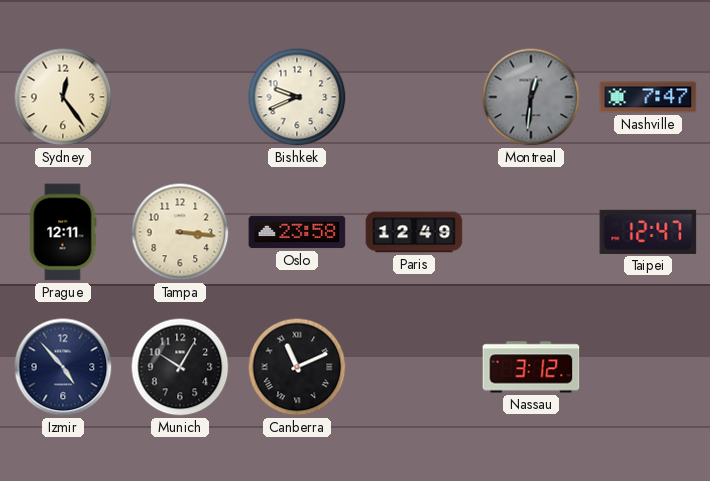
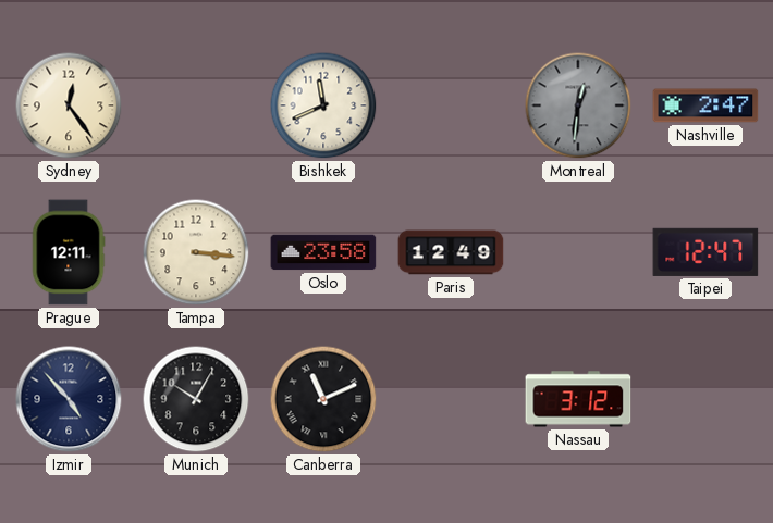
Bishkek: 9:41 -> 11:41 (323, 105)
Nashville: 7:47 -> 2:47 (705, 105)
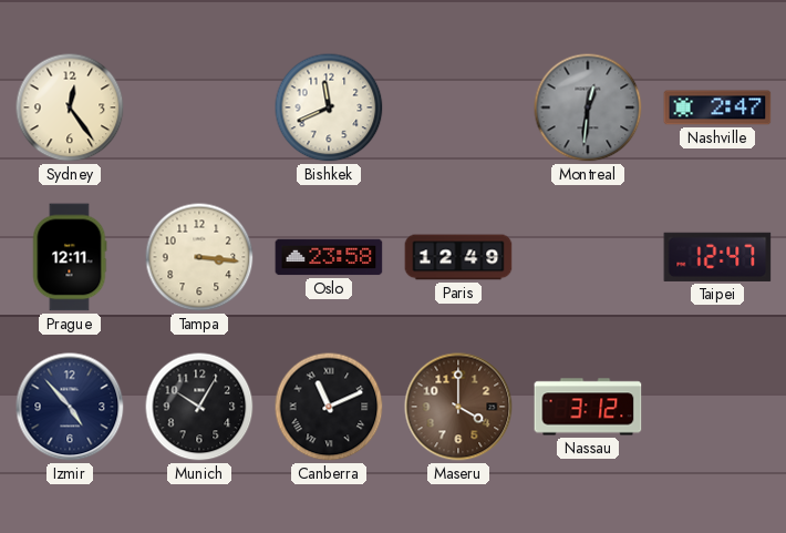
Maseru: none -> 4:00 (458, 407)
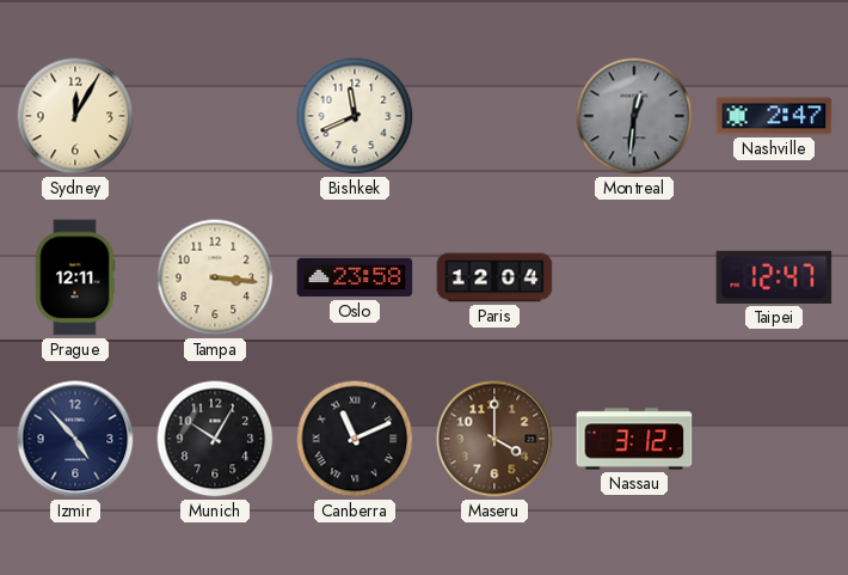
Sydney: 12:24 -> 12:05 (75, 116)
Paris: 12:49 -> 12:04 (494, 277)
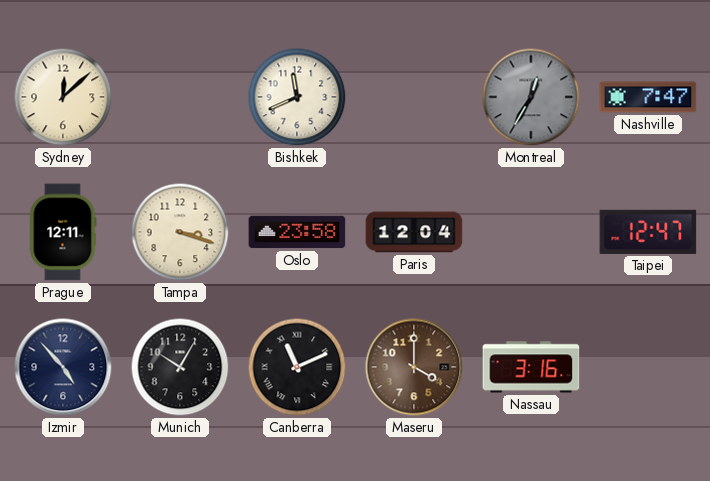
Sydney: 12:05 -> 12:08 (63, 97)
Montreal: 12:31 -> 12:35 (531, 97)
Nashville: 2:47 -> 7:47 (648, 97)
Tampa: 3:16 -> 3:18 (180, 232)
Nassau: 3:12 -> 3:16 (531, 367)
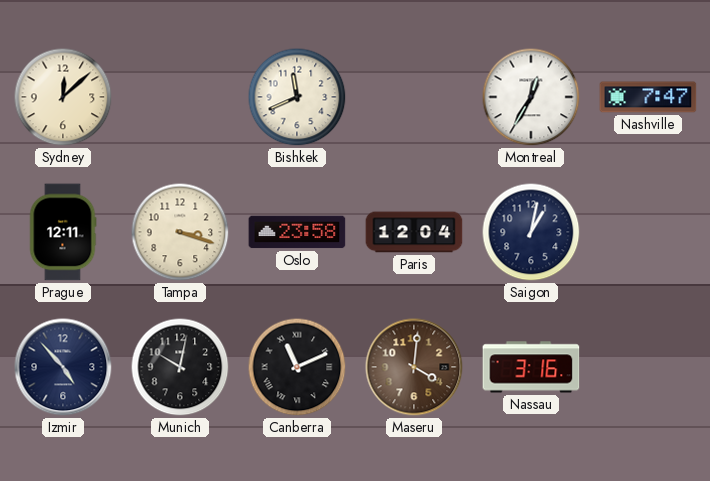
Montreal dial: grey -> white (531, 97)
Saigon: none -> 1:02 (531, 232)
Taipei: 12:47 -> none (648, 232)
Munich: 10:05 -> 10:02 (180, 367)
Maseru: 4:00 -> 4:01 (414, 367)
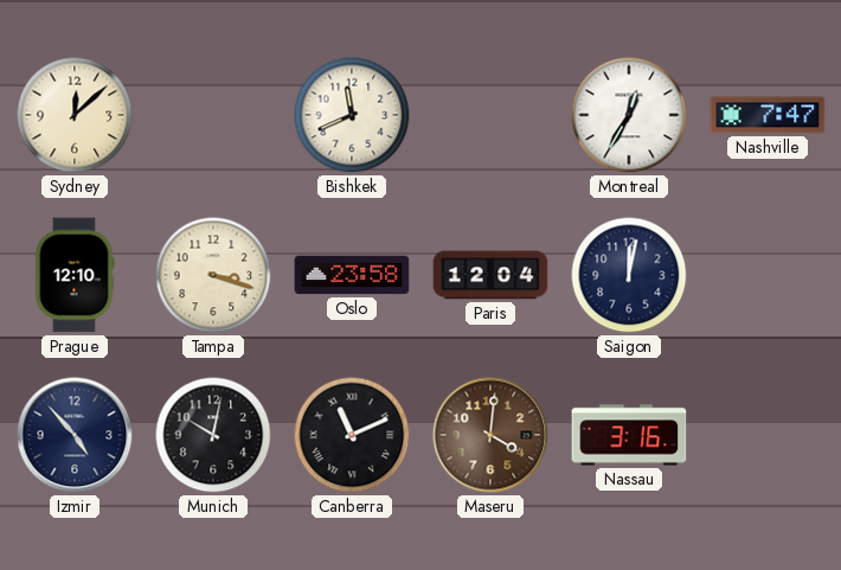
Prague: 12:11 -> 12:10 (75, 275)
Saigon: 1:02 -> 12:02 (629, 275)
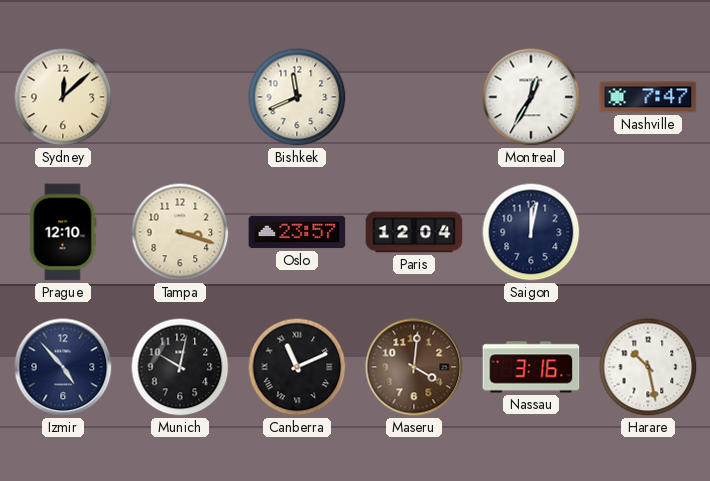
Oslo: 23:58 -> 23:57 (297, 232)
Harare: none -> 10:28 (648, 367)
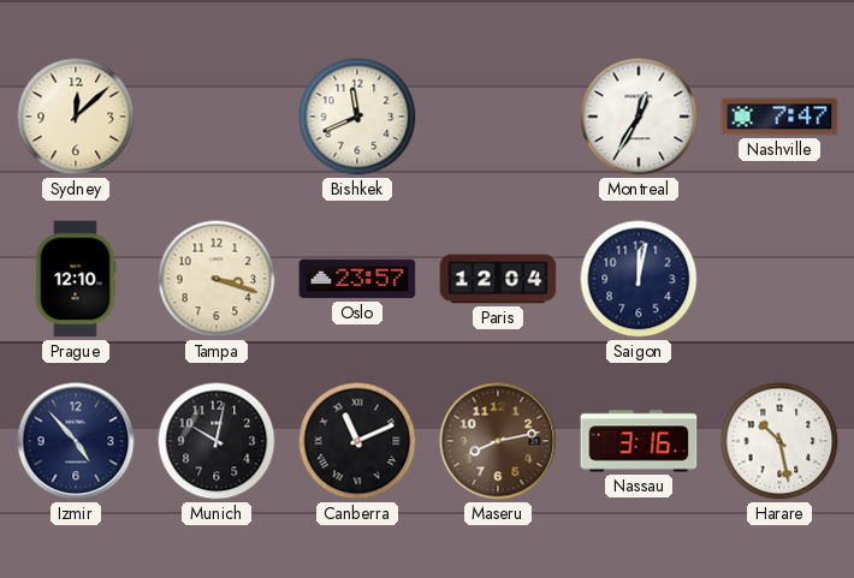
Maseru: 4:01 -> 8:13 (498, 441)
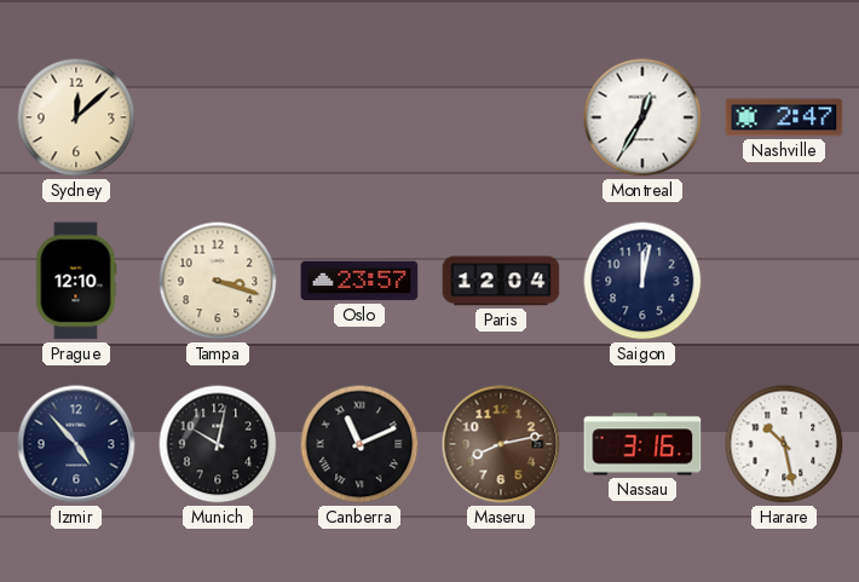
Bishkek: 11:41 -> none (357, 117)
Nashville: 7:47 -> 2:47 (784, 117)
